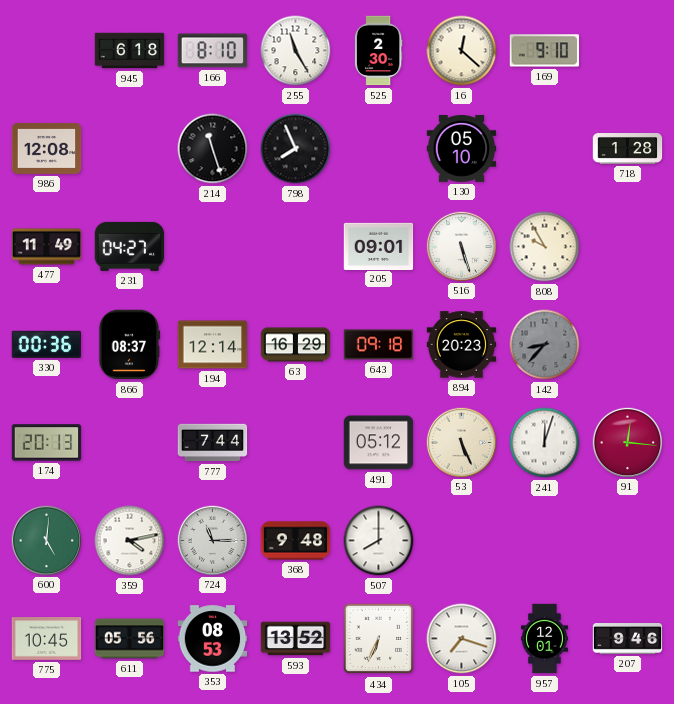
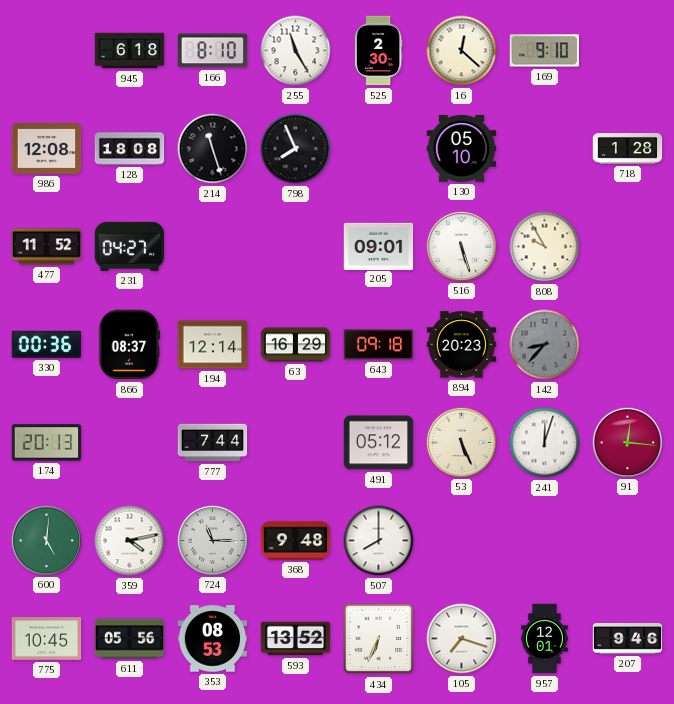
128: none -> 18:08 (130, 149)
477: 11:49 -> 11:52 (47, 247)
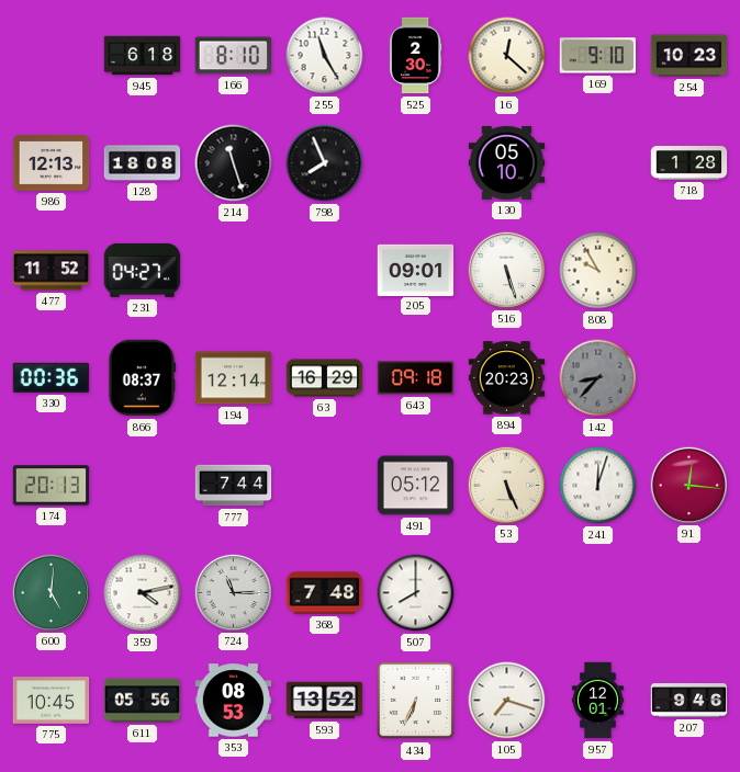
254: none -> 10:23 (689, 56)
986: 12:08 -> 12:13 (52, 162)
368: 9:48 -> 7:48 (325, 593)
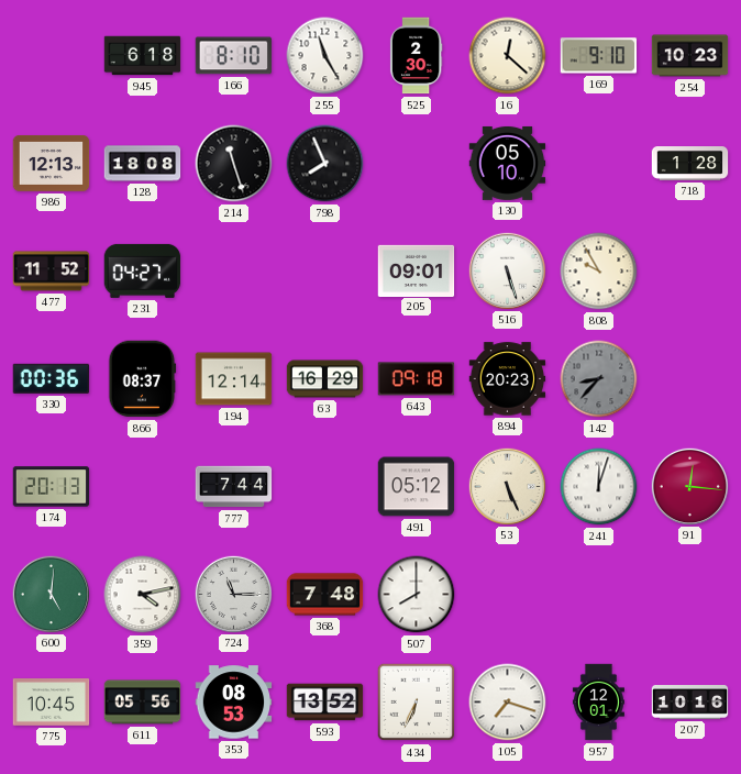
207: 9:46 -> 10:16 (690, 703)
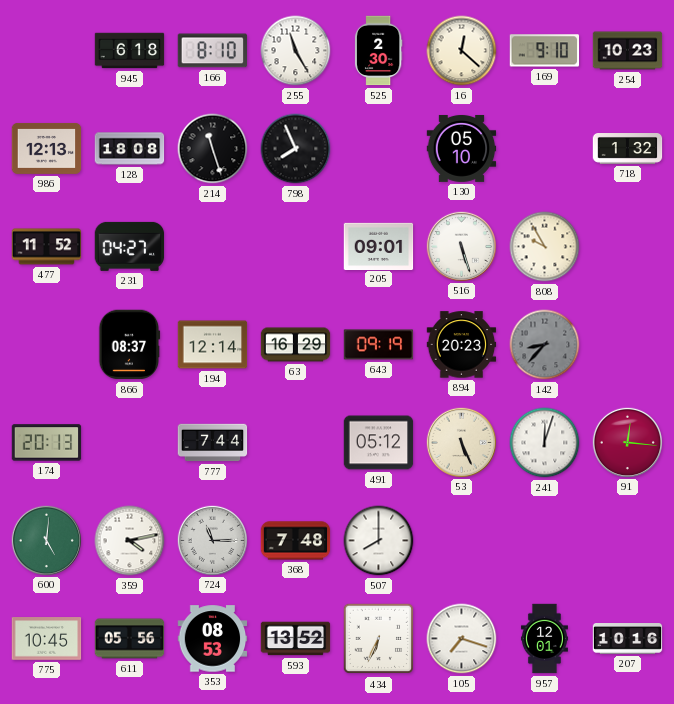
718: 1:28 -> 1:32 (628, 149)
330: 00:36 -> none (52, 378)
643: 09:18 -> 09:19 (379, 345)
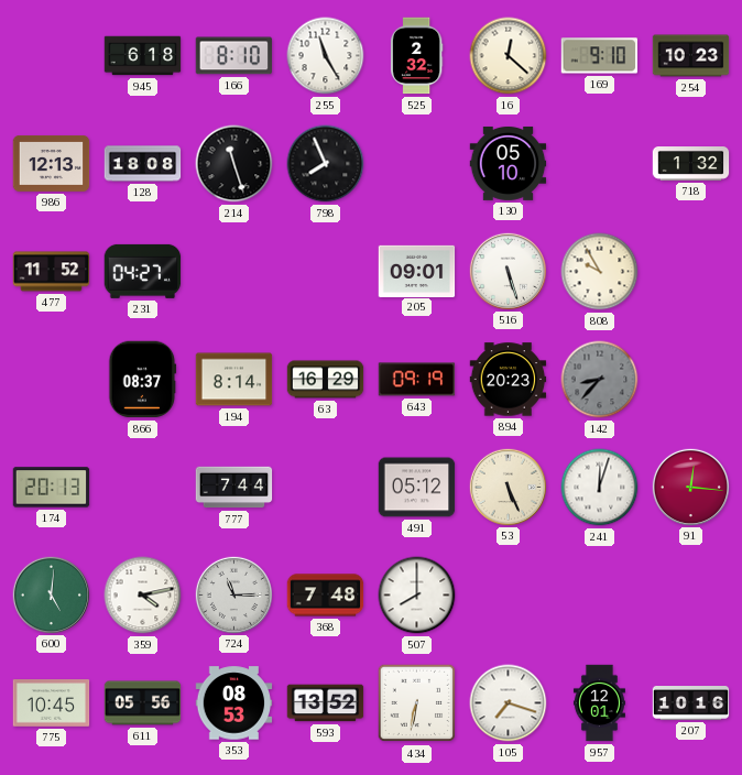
525: 2:30 -> 2:32 (416, 56)
194: 12:14 -> 8:14 (234, 380)
434: 6:34 -> 6:32 (417, 703)
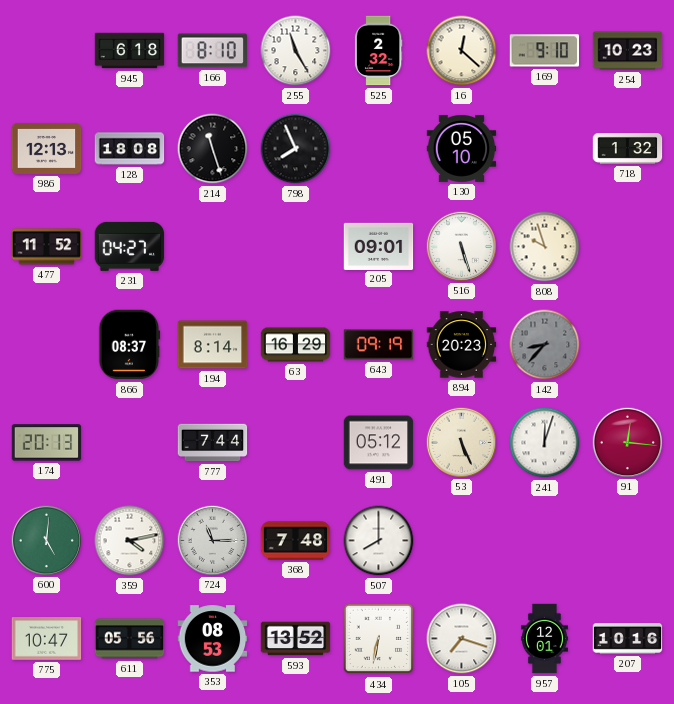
808: 9:55 -> 9:57 (545, 247)
775: 10:45 -> 10:47 (47, 639)
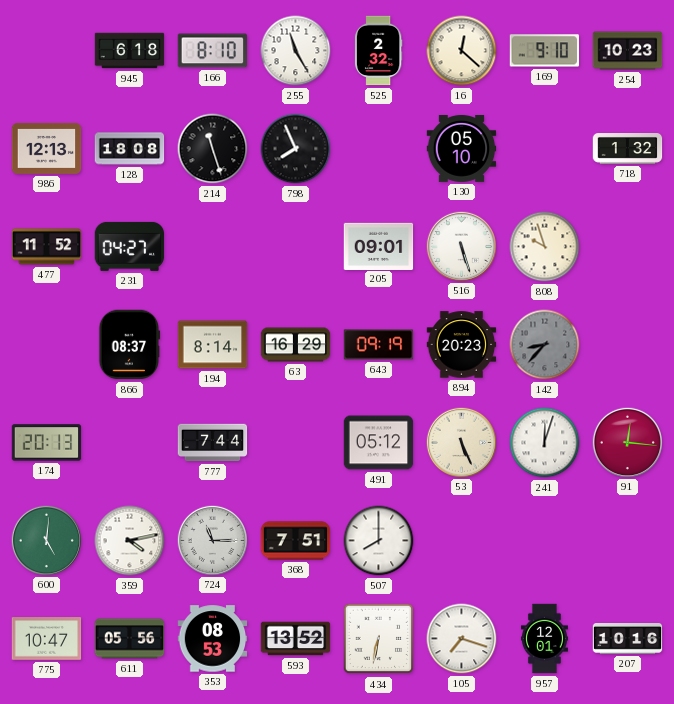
368: 7:48 -> 7:51 (296, 541)
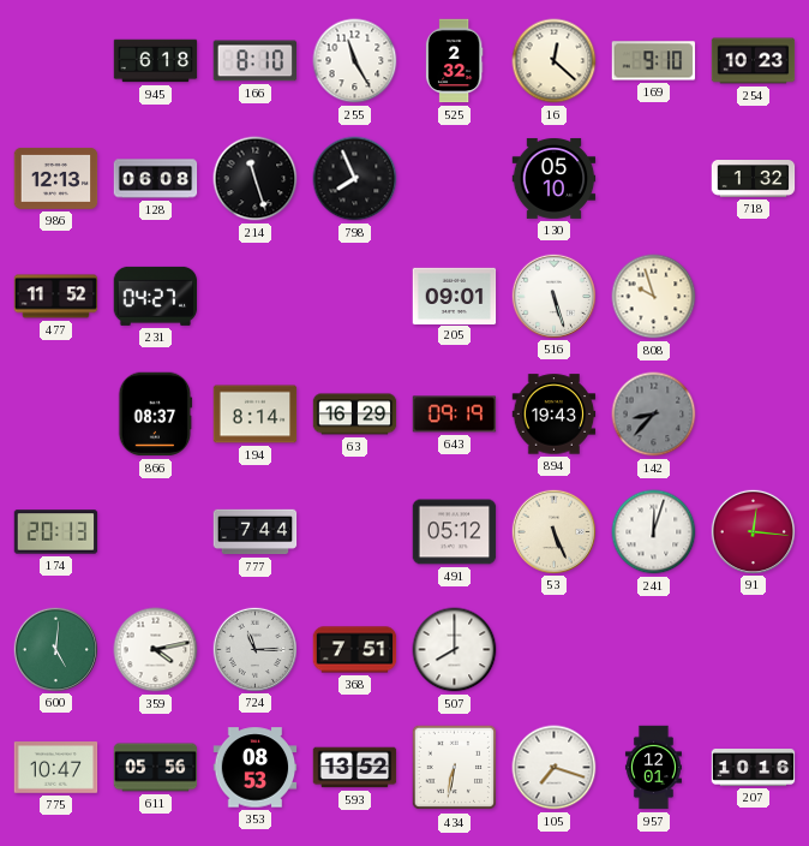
128: 18:08 -> 06:08 (156, 179)
894: 20:23 -> 19:43 (555, 415)
